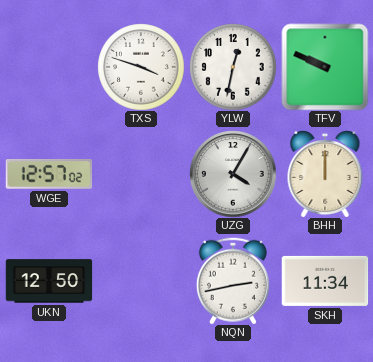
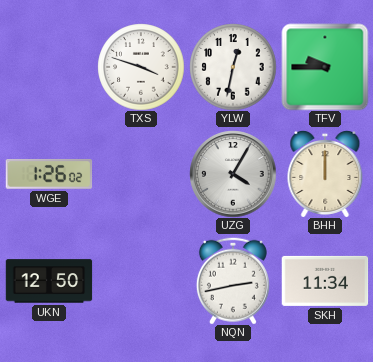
TFV: 9:49 -> 9:45 (325, 67)
WGE: 12:57 -> 1:26 (49, 175)
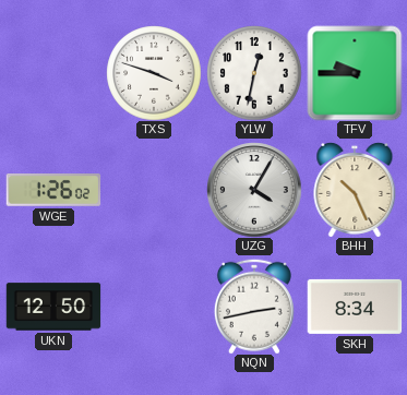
BHH: 12:00 -> 10:26 (355, 190)
SKH: 11:34 -> 8:34 (355, 307)
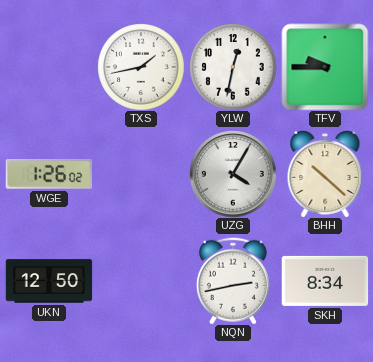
TXS: 3:48 -> 1:43 (141, 67)
BHH: 10:26 -> 10:22 (325, 174)
